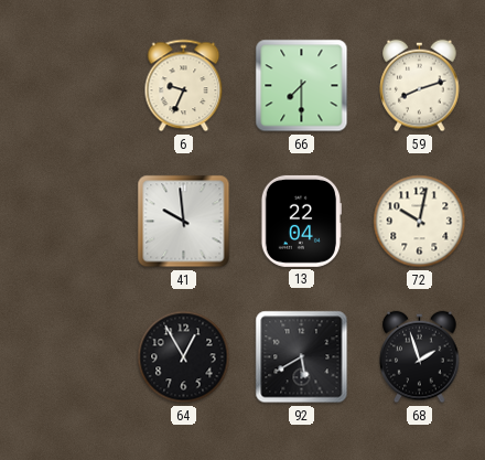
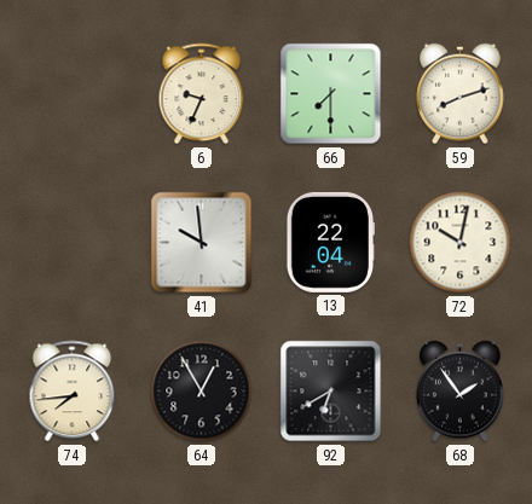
74: none -> 7:44 (73, 392)
92: 5:40 -> 6:40 (331, 392)
68: 1:57 -> 1:54 (461, 392)
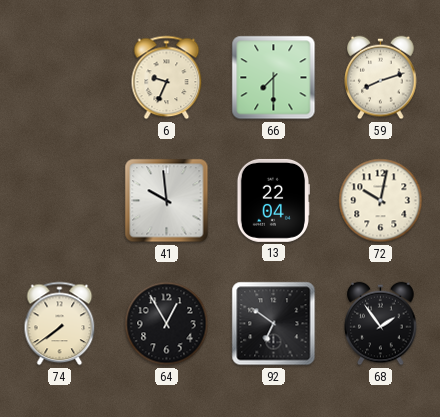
74: 7:44 -> 7:39 (60, 324)
92: 6:40 -> 6:51 (274, 324)
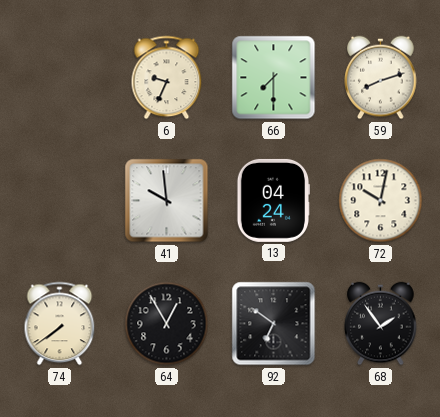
13: 22:04 -> 04:24 (272, 200)
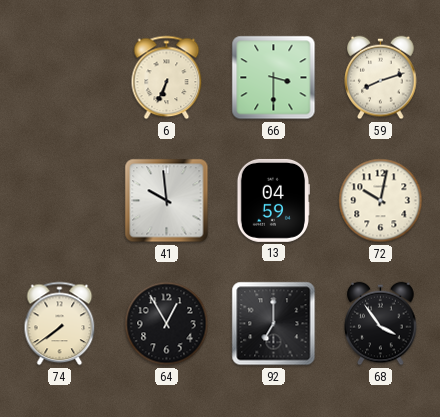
6: 9:34 -> 6:34 (167, 78)
66: 7:30 -> 3:30 (274, 78)
13: 04:24 -> 04:59 (272, 200)
92: 6:51 -> 7:00 (274, 324)
68: 1:54 -> 3:54 (381, 324)
